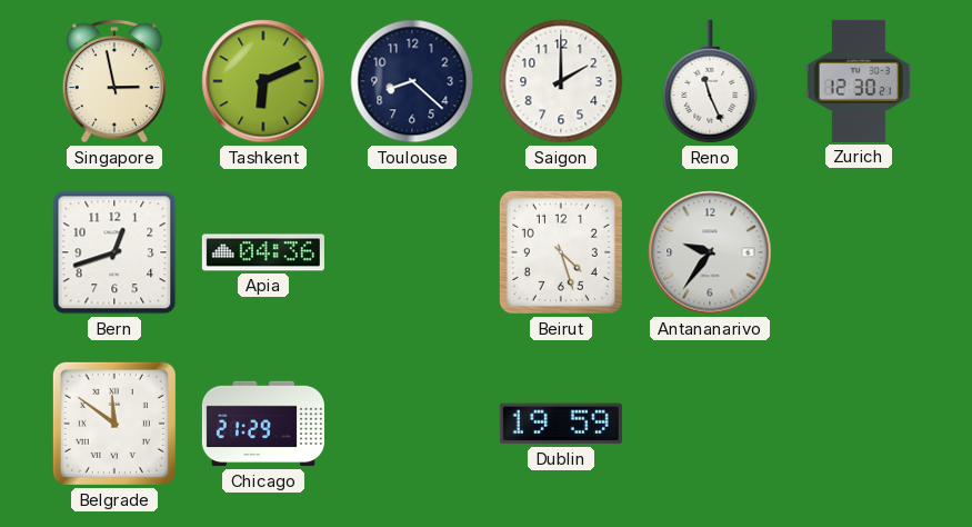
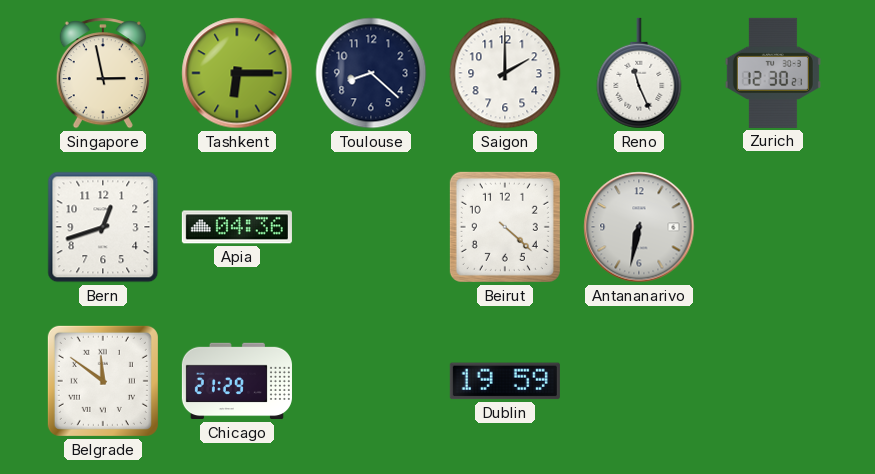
Tashkent: 6:11 -> 6:15 (237, 73)
Beirut: 4:27 -> 4:22 (505, 227)
Antananarivo: 9:36 -> 6:32 (639, 227)
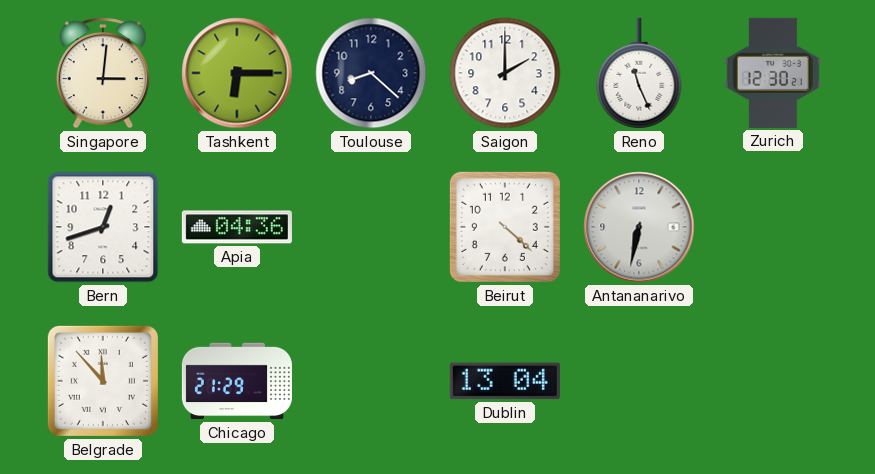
Singapore: 2:58 -> 3:01 (103, 73)
Belgrade: 11:51 -> 11:53 (103, 381)
Dublin: 19:59 -> 13:04 (505, 381)
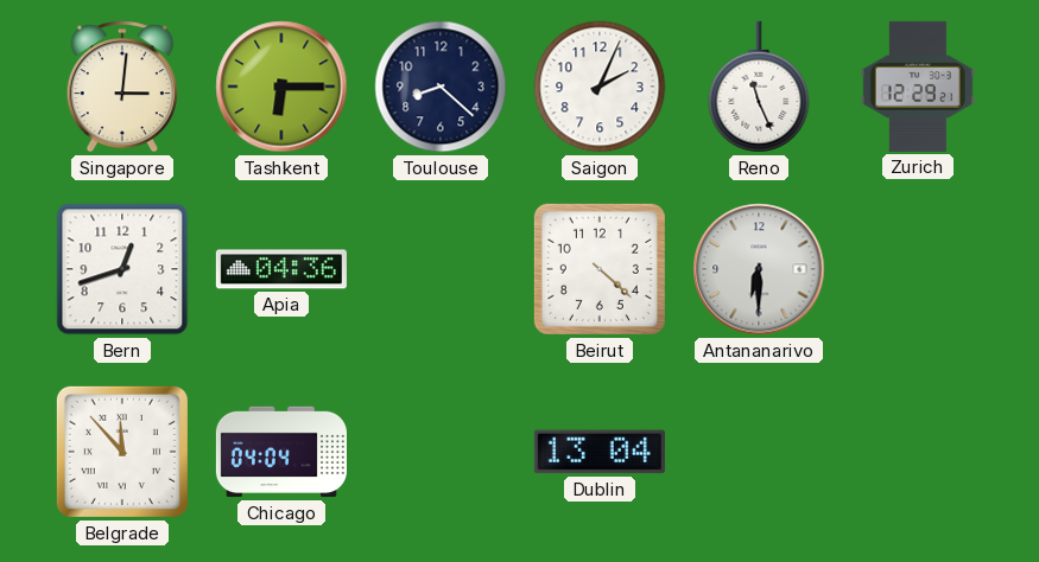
Saigon: 2:00 -> 2:04 (600, 87)
Zurich: 12:30 -> 12:29 (918, 87)
Antananarivo: 6:32 -> 6:30 (759, 269)
Chicago: 21:29 -> 04:04 (281, 452)
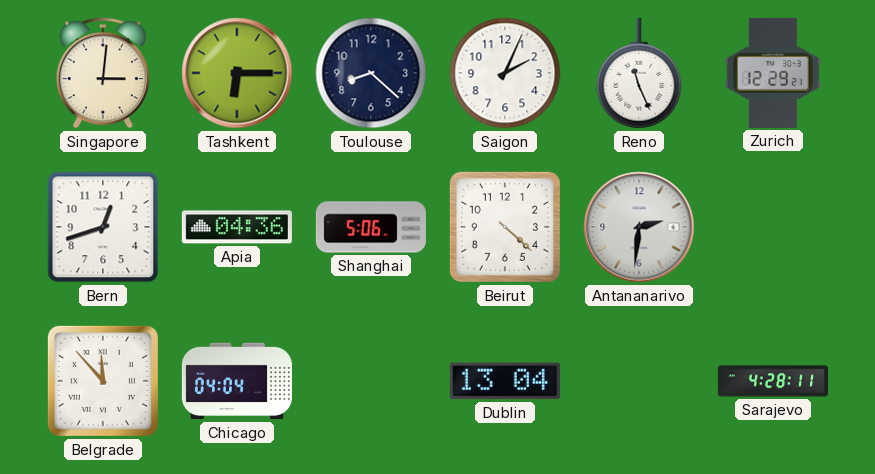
Shanghai: none -> 5:06 (371, 227)
Antananarivo: 6:30 -> 2:31 (639, 227)
Sarajevo: none -> 4:28 (773, 381)
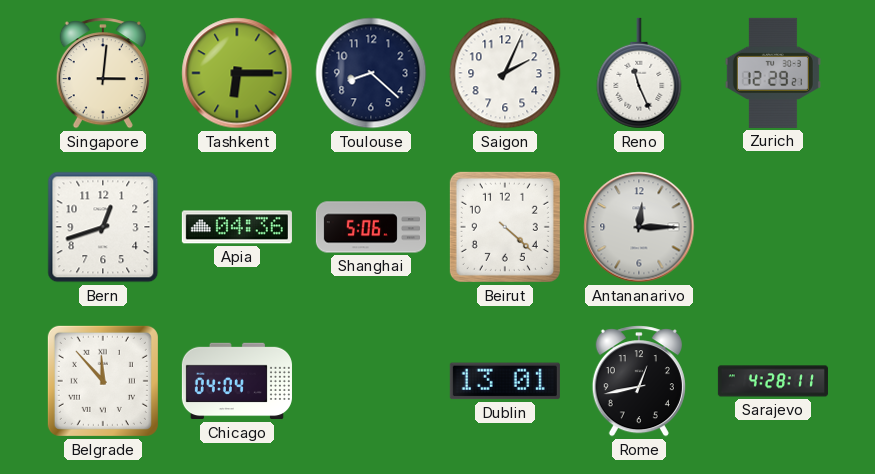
Antananarivo: 2:31 -> 12:15 (639, 227)
Dublin: 13:04 -> 13:01 (505, 381)
Rome: none -> 12:43 (639, 381)
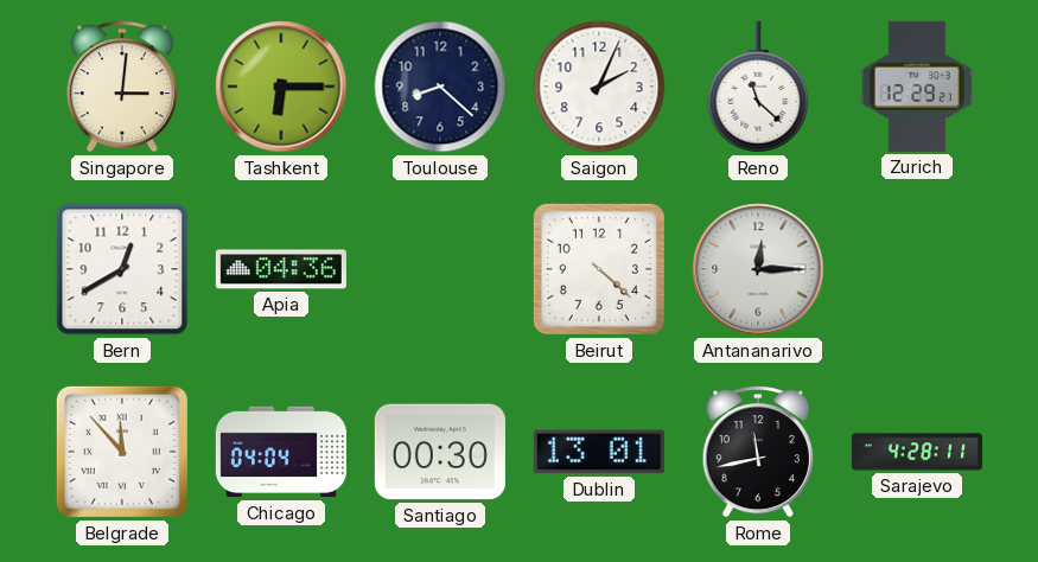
Reno: 11:26 -> 11:22 (758, 87)
Bern: 12:42 -> 12:40 (122, 269)
Shanghai: 5:06 -> none (371, 227)
Santiago: none -> 00:30 (440, 452)
Rome: 12:43 -> 11:43 (758, 452)
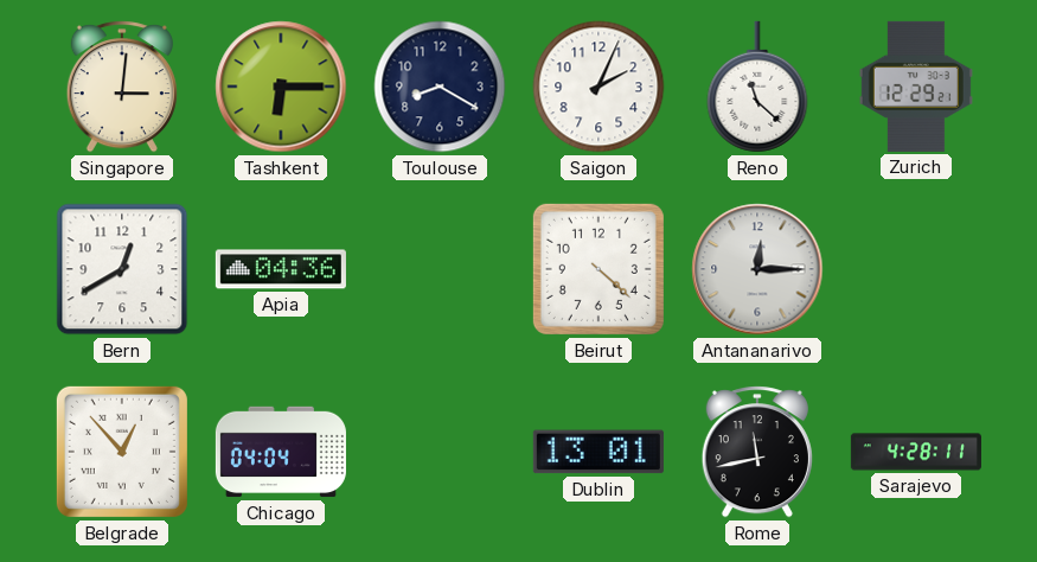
Toulouse: 8:22 -> 8:20 (440, 87)
Belgrade: 11:53 -> 12:53 (122, 452)
Santiago: 00:30 -> none (440, 452)
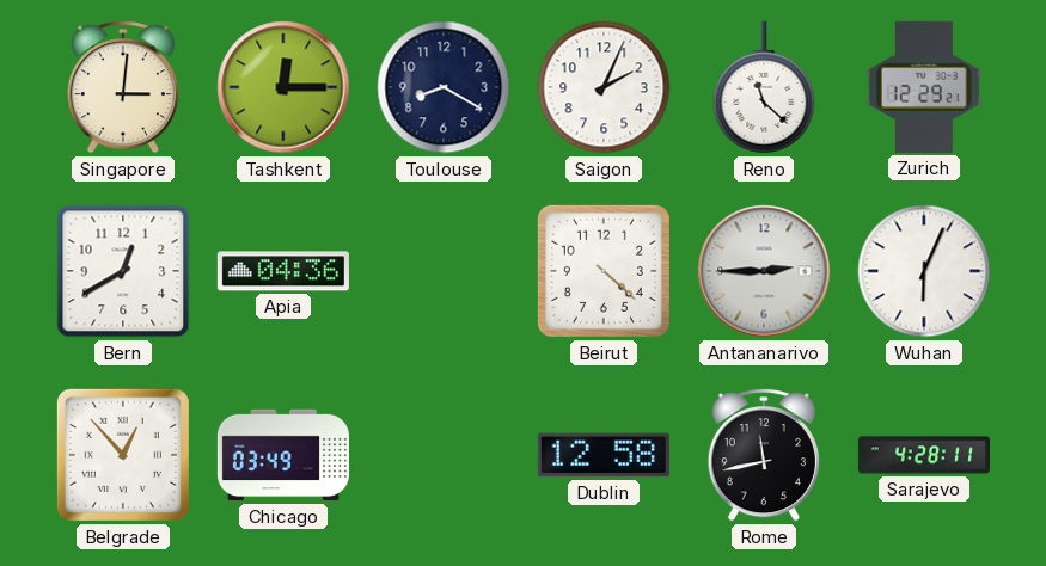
Tashkent: 6:15 -> 12:15 (283, 87)
Antananarivo: 12:15 -> 2:45 (764, 271)
Wuhan: none -> 6:04 (924, 271)
Chicago: 04:04 -> 03:49 (283, 455)
Dublin: 13:01 -> 12:58 (604, 455)
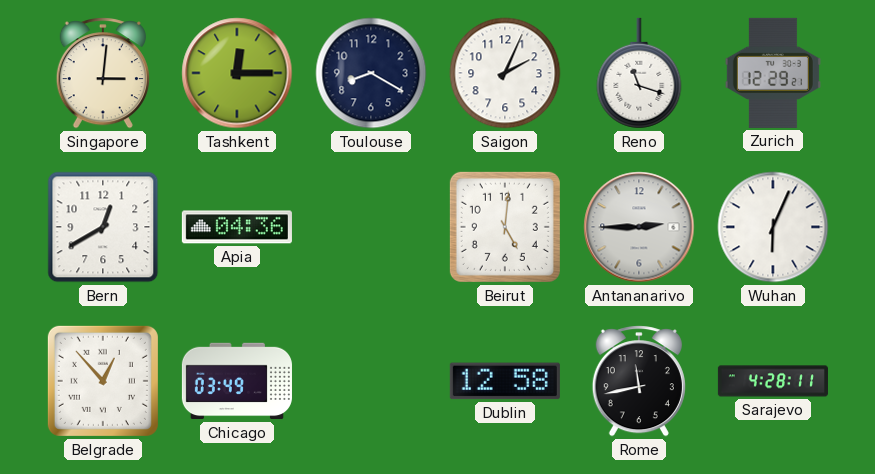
Reno: 11:22 -> 11:18 (639, 73)
Beirut: 4:22 -> 5:01 (505, 227)
